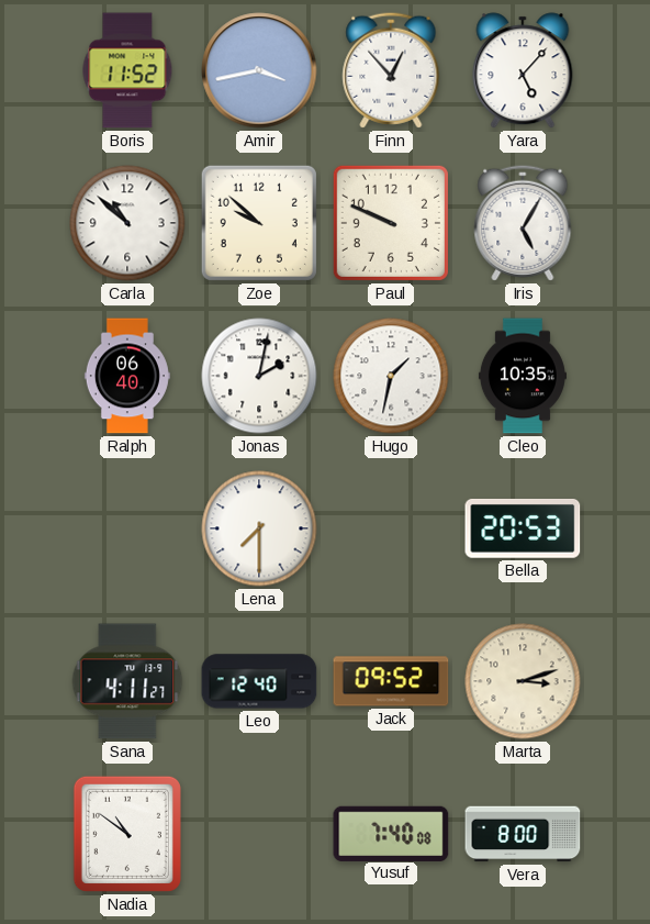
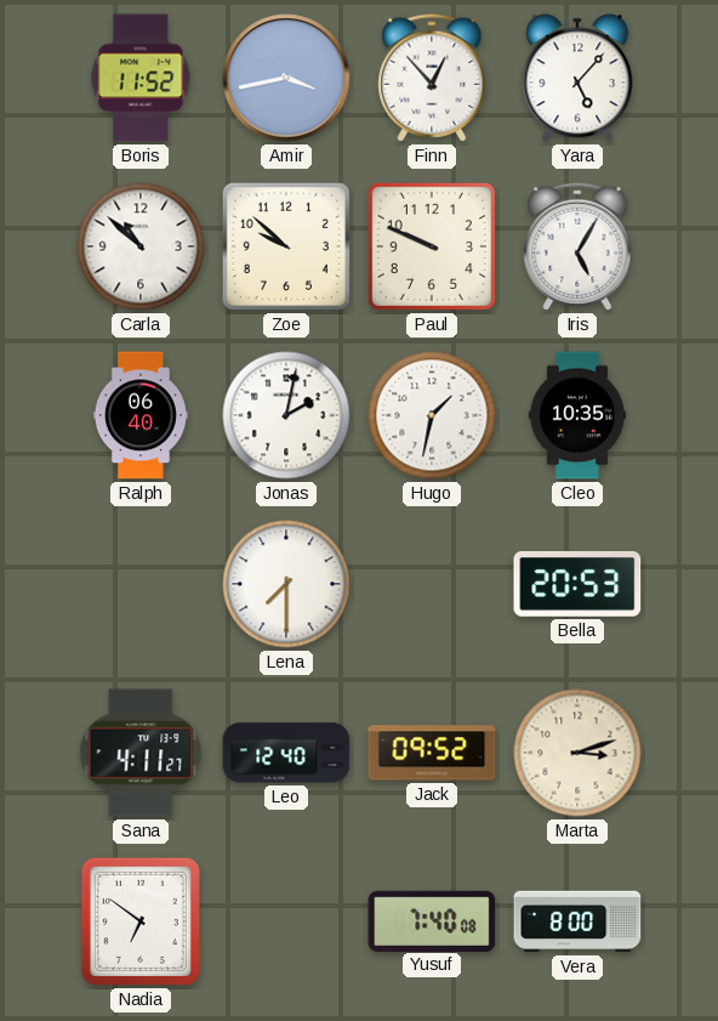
Nadia: 10:51 -> 6:51 (141, 921)
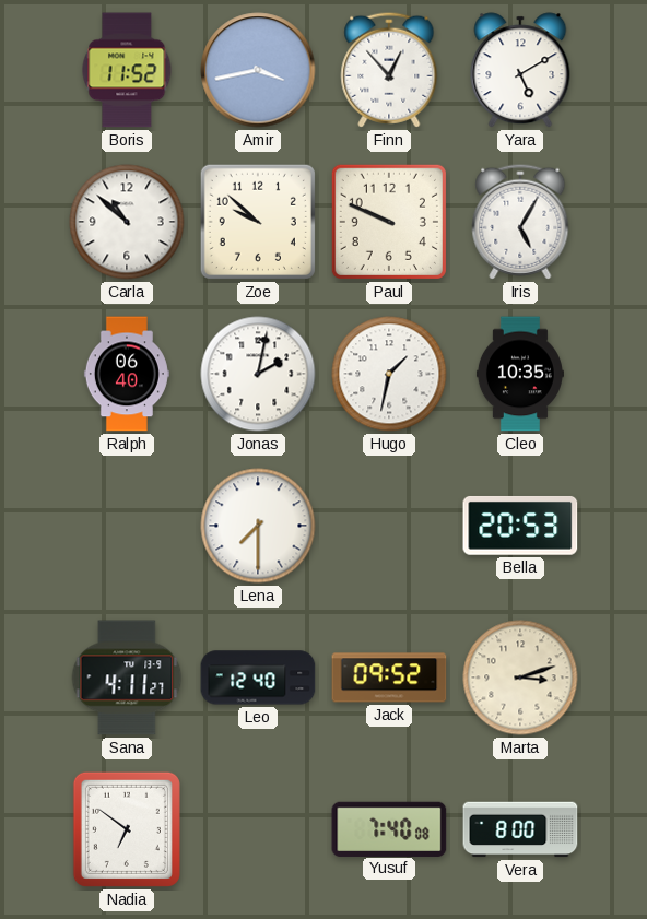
Yara: 5:07 -> 5:10 (520, 70)
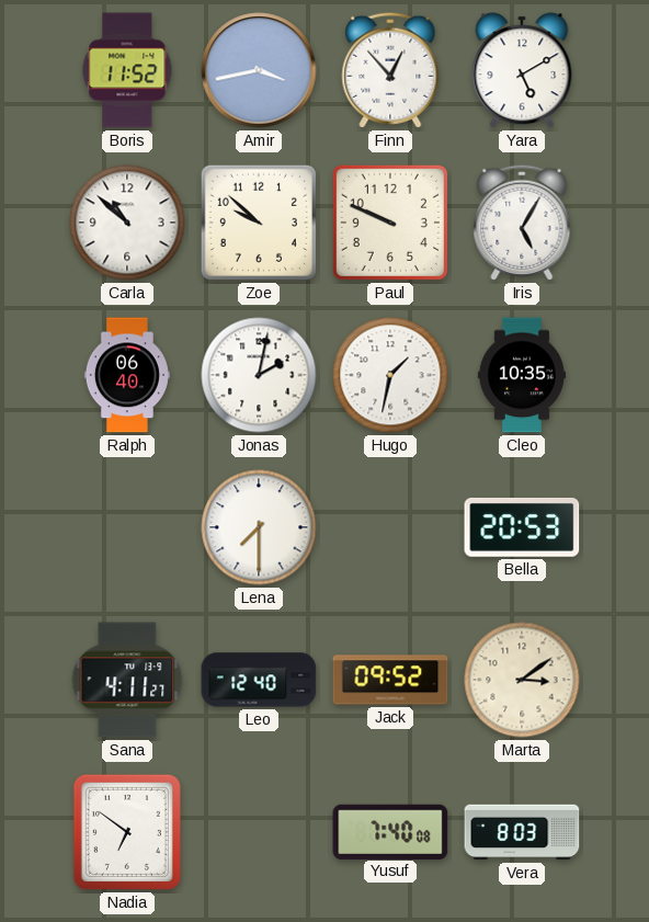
Marta: 3:12 -> 3:09 (522, 680)
Vera: 8:00 -> 8:03 (522, 832)
